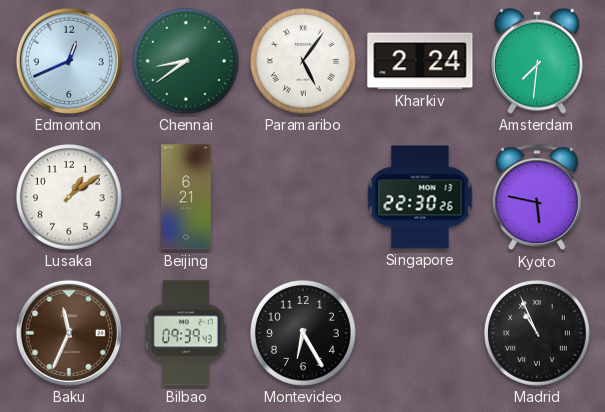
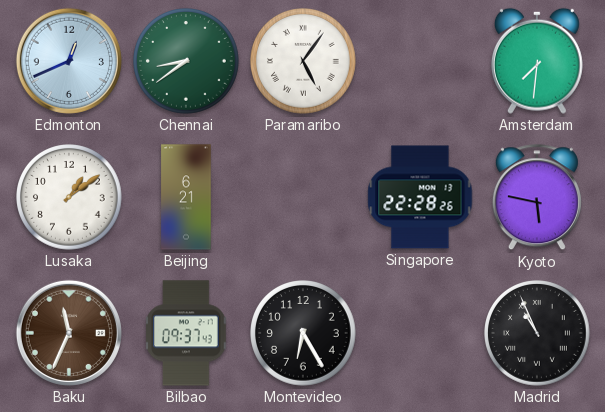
Kharkiv: 2:24 -> none (420, 61)
Singapore: 22:30 -> 22:28 (420, 197)
Bilbao: 09:39 -> 09:37 (186, 333)
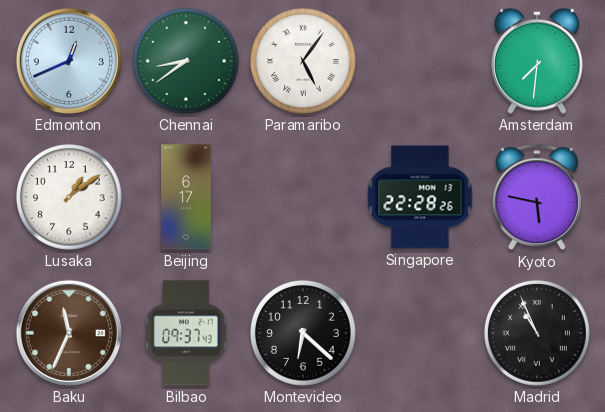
Beijing: 6:21 -> 6:17 (186, 197)
Montevideo: 6:25 -> 6:22 (304, 334)
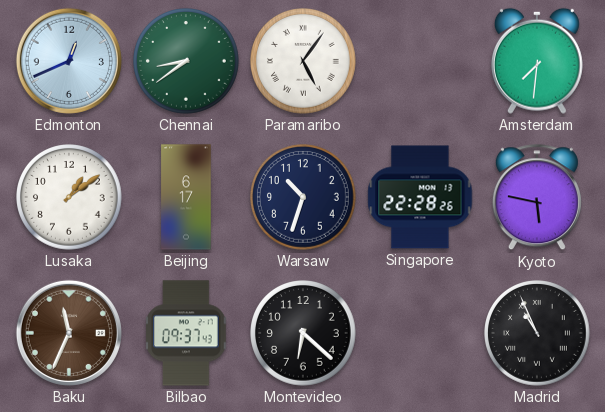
Warsaw: none -> 10:33 (304, 198)
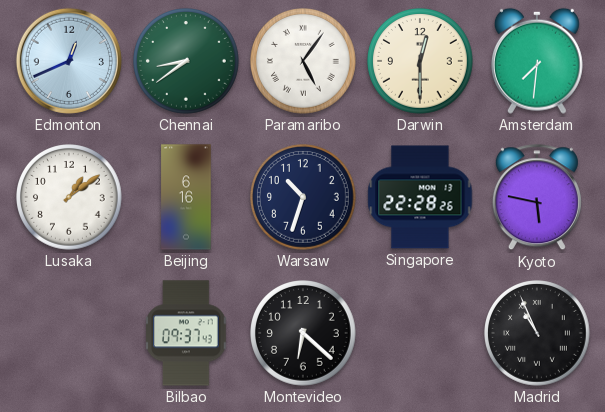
Darwin: none -> 12:30 (421, 62)
Beijing: 6:17 -> 6:16 (186, 197)
Baku: 11:34 -> none (69, 333)
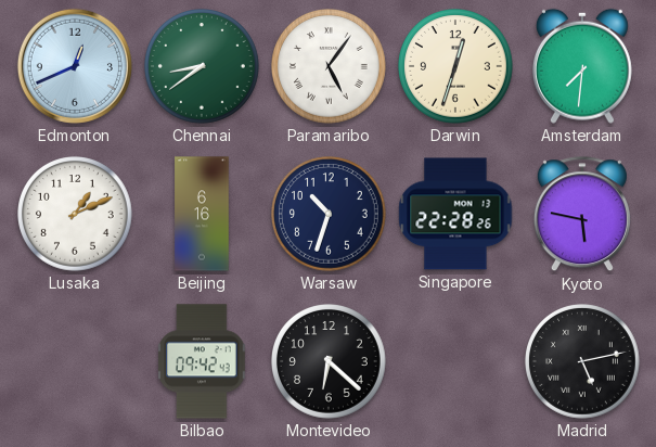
Darwin: 12:30 -> 12:33 (456, 67)
Lusaka: 1:09 -> 1:11 (76, 215)
Bilbao: 09:37 -> 09:42 (202, 361)
Madrid: 10:56 -> 5:13 (583, 362)
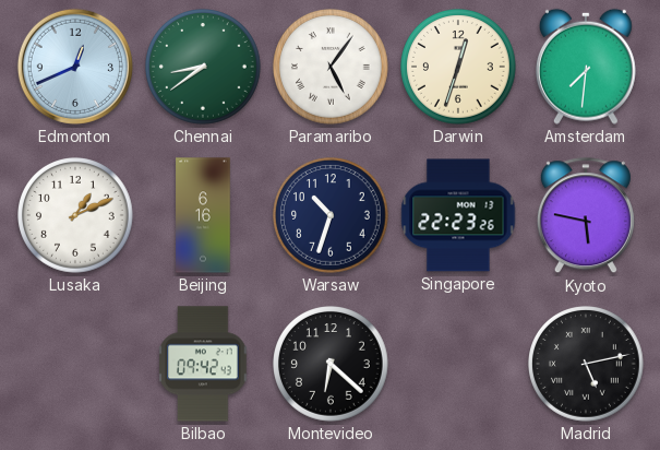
Singapore: 22:28 -> 22:23 (458, 215)
